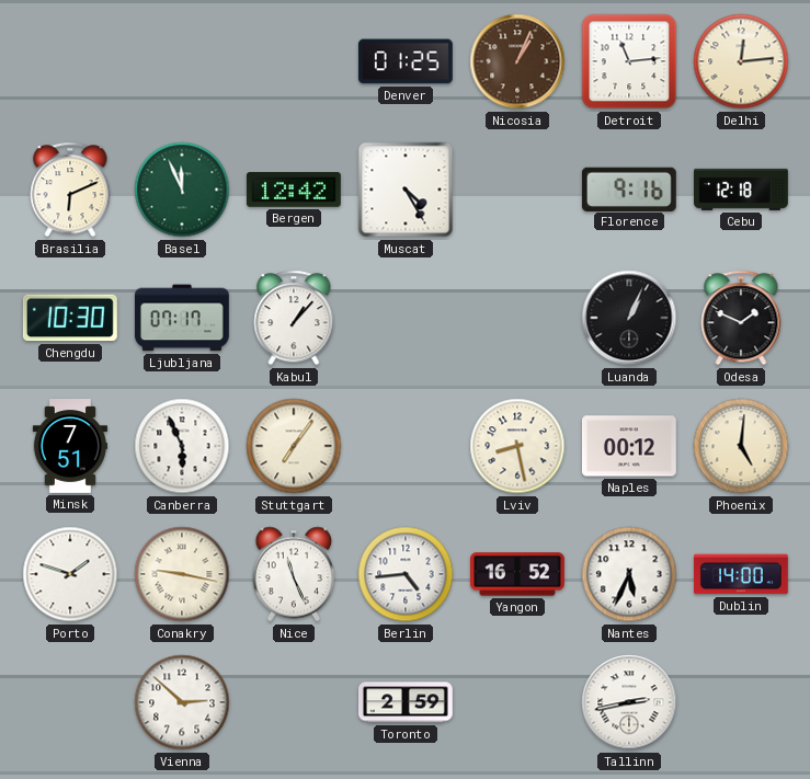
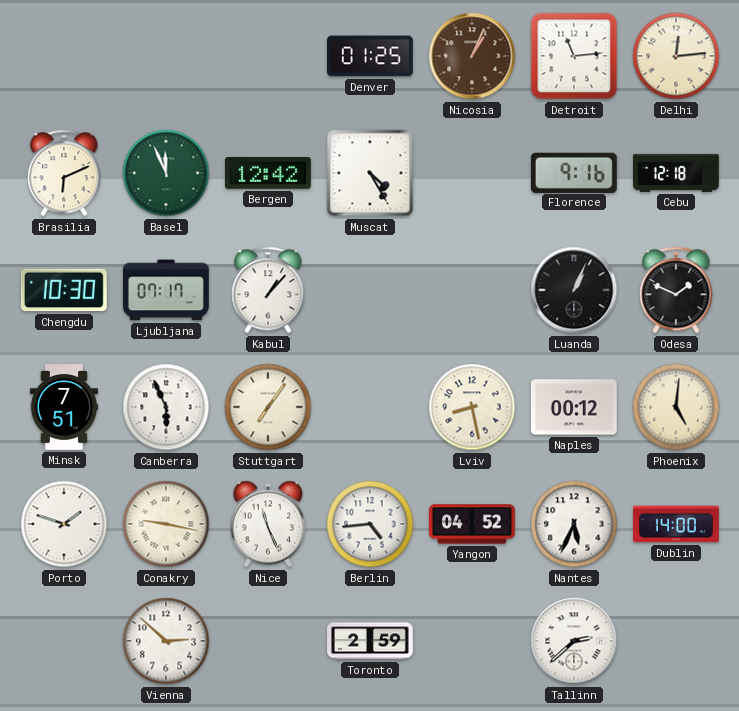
Yangon: 16:52 -> 04:52 (473, 524)
Tallinn: 2:43 -> 2:38 (574, 641)
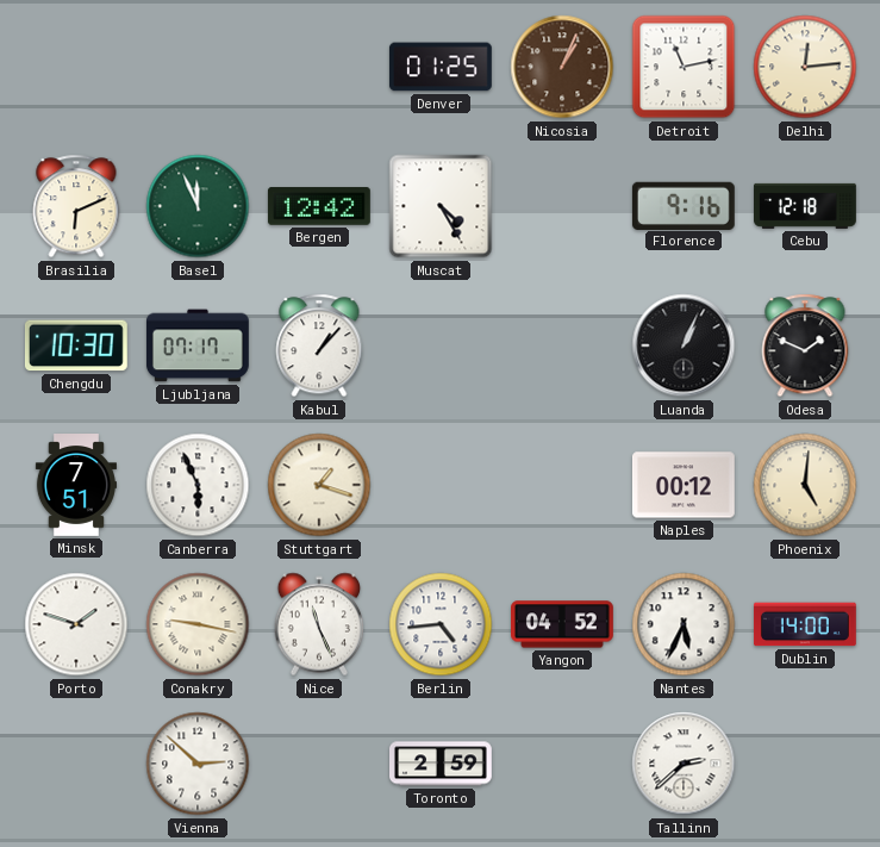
Detroit: 11:14 -> 11:13 (684, 67)
Stuttgart: 7:06 -> 1:18 (319, 485)
Lviv: 8:28 -> none (472, 407)
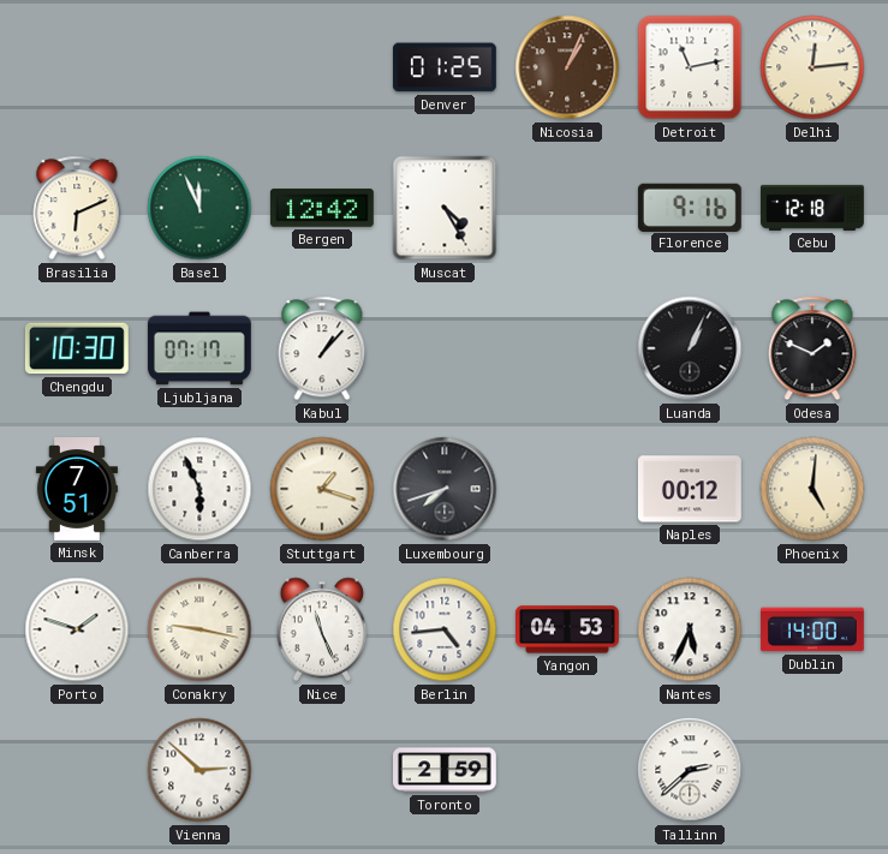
Luxembourg: none -> 7:42 (445, 489)
Yangon: 04:52 -> 04:53 (568, 629)
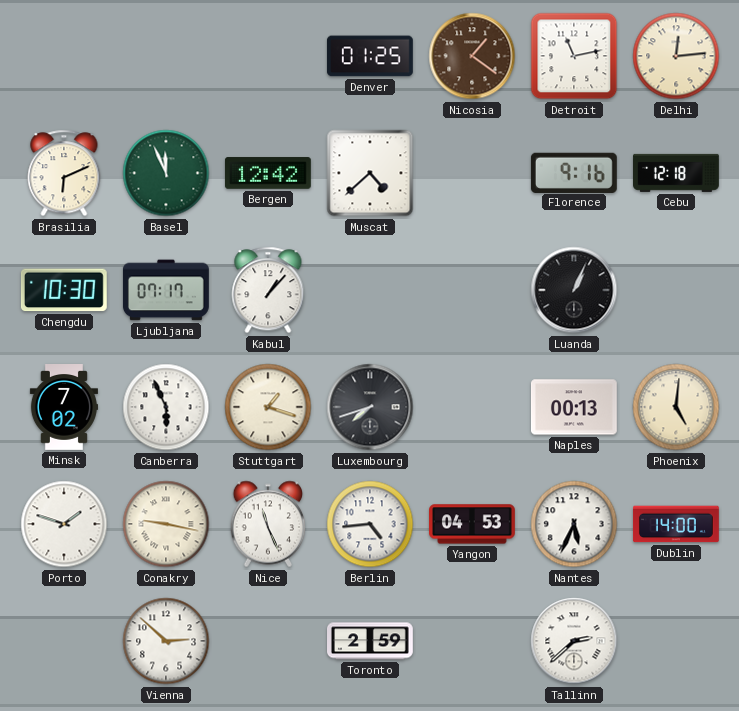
Nicosia: 1:04 -> 1:21 (472, 56)
Muscat: 4:25 -> 4:38 (370, 173)
Odesa: 1:49 -> none (812, 348)
Minsk: 7:51 -> 7:02 (64, 408)
Naples: 00:12 -> 00:13 (574, 407)
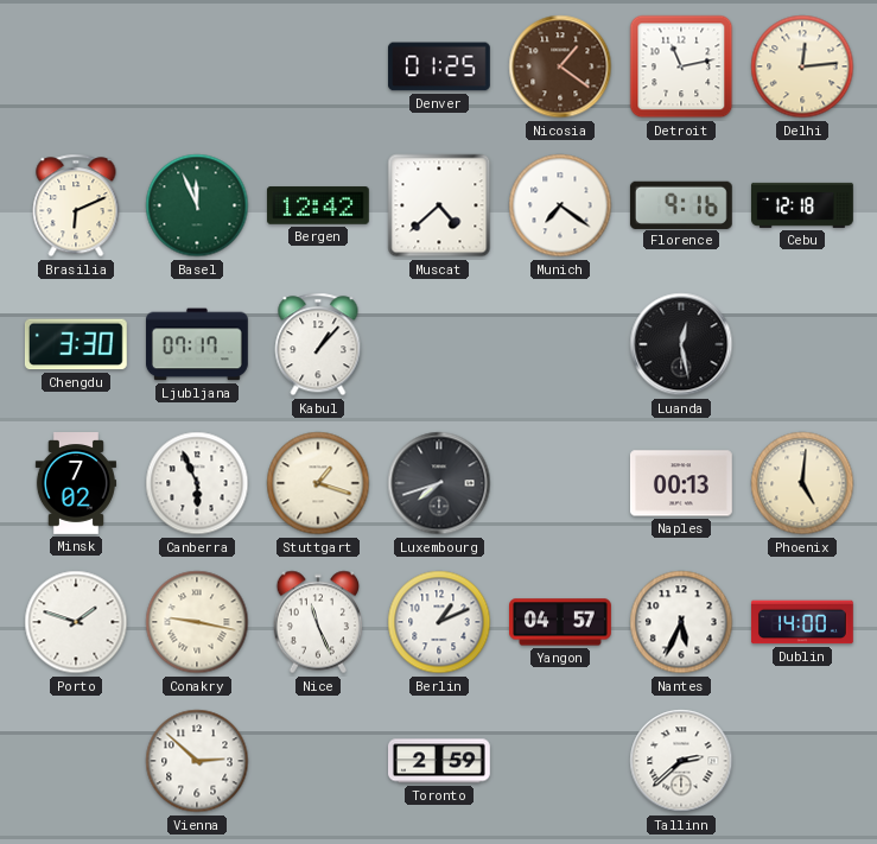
Munich: none -> 7:21 (560, 205)
Chengdu: 10:30 -> 3:30 (76, 344)
Luanda: 1:04 -> 12:28 (681, 344)
Berlin: 4:44 -> 1:11 (439, 622)
Yangon: 04:53 -> 04:57 (561, 622)
